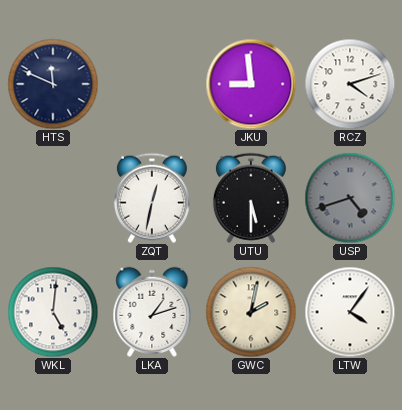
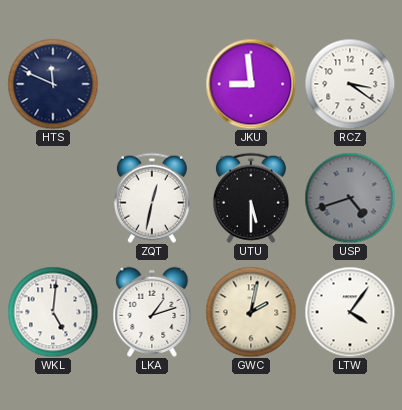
RCZ: 4:12 -> 3:21 (350, 84)
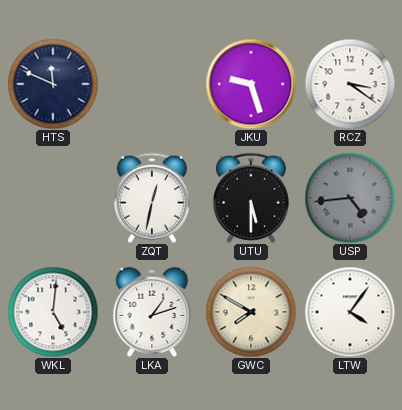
JKU: 8:59 -> 9:27 (251, 84)
USP: 4:42 -> 4:44 (350, 198)
GWC: 2:02 -> 7:50 (251, 312)
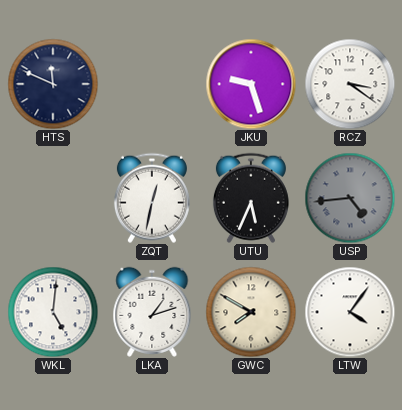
UTU: 5:30 -> 5:34 (251, 198)
